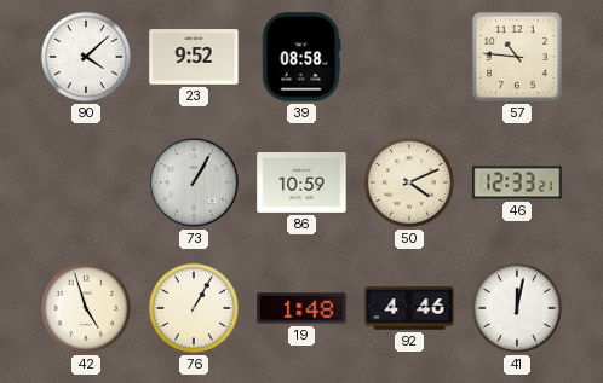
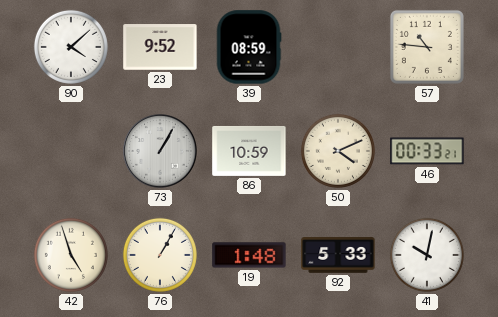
39: 08:58 -> 08:59 (249, 47)
46: 12:33 -> 00:33 (427, 151)
92: 4:46 -> 5:33 (338, 255)
41: 12:02 -> 10:02 (427, 255)
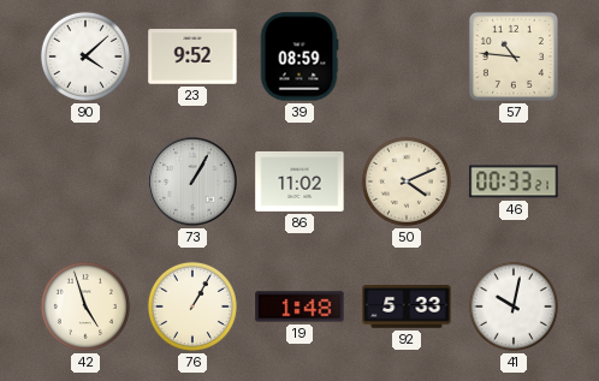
86: 10:59 -> 11:02 (299, 181)
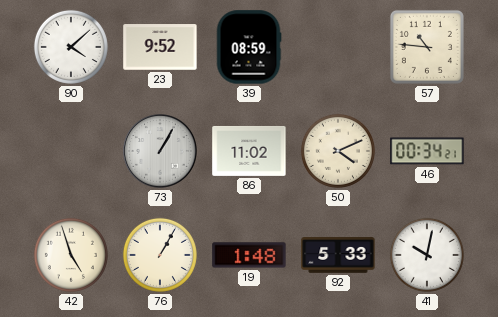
46: 00:33 -> 00:34 (427, 151)
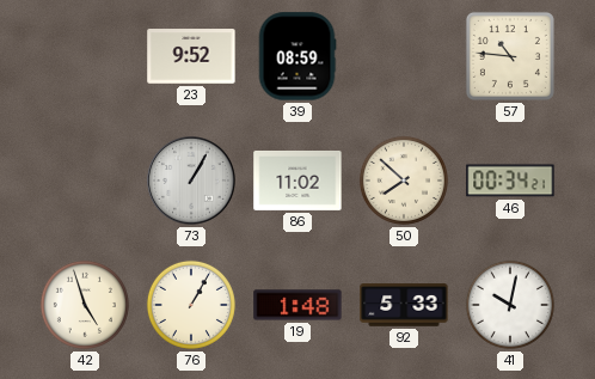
90: 4:08 -> none (71, 47)
50: 4:11 -> 7:52 (404, 181)
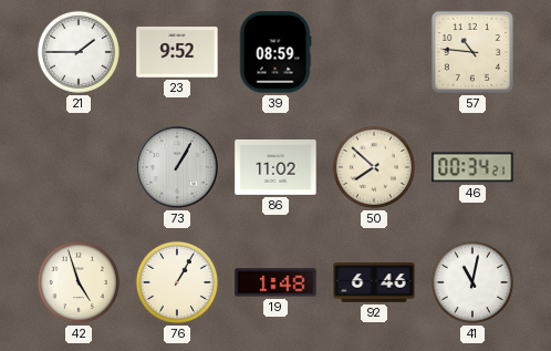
21: none -> 1:45 (79, 52)
92: 5:33 -> 6:46 (374, 282)
41: 10:02 -> 11:02 (472, 282)
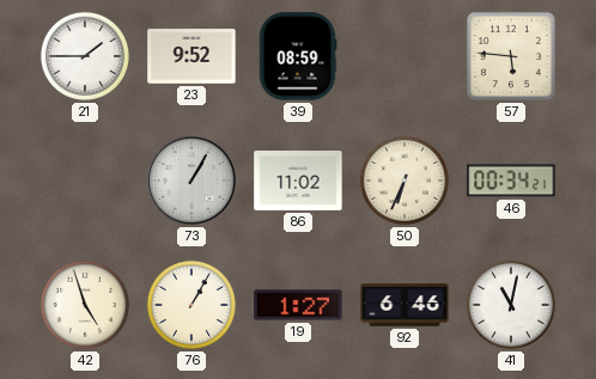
57: 10:46 -> 5:46 (511, 56)
50: 7:52 -> 6:34 (405, 181)
19: 1:48 -> 1:27 (298, 305)
